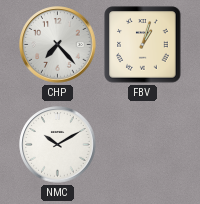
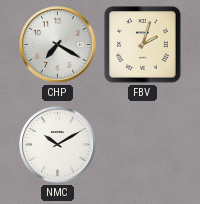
CHP: 7:23 -> 7:20 (58, 45)
FBV: 1:03 -> 2:03 (143, 45)
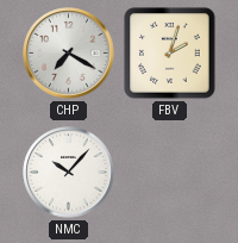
NMC: 10:10 -> 10:07 (69, 173)
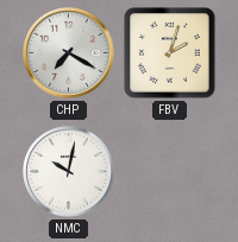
NMC: 10:07 -> 10:02 (69, 172)
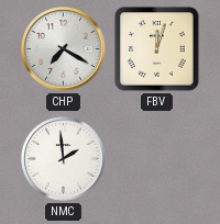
FBV: 2:03 -> 12:03 (157, 49)
NMC: 10:02 -> 1:59 (64, 159)
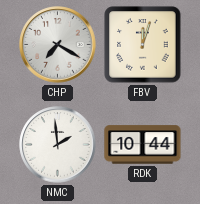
RDK: none -> 10:44 (143, 145)
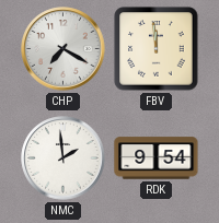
FBV: 12:03 -> 11:59 (157, 49)
RDK: 10:44 -> 9:54 (157, 159)
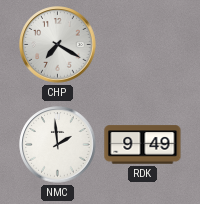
FBV: 11:59 -> none (157, 49)
RDK: 9:54 -> 9:49 (143, 145)
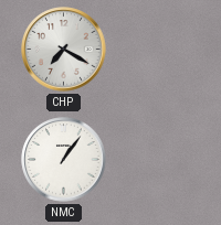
NMC: 1:59 -> 1:06 (64, 160)
RDK: 9:49 -> none (143, 145)
